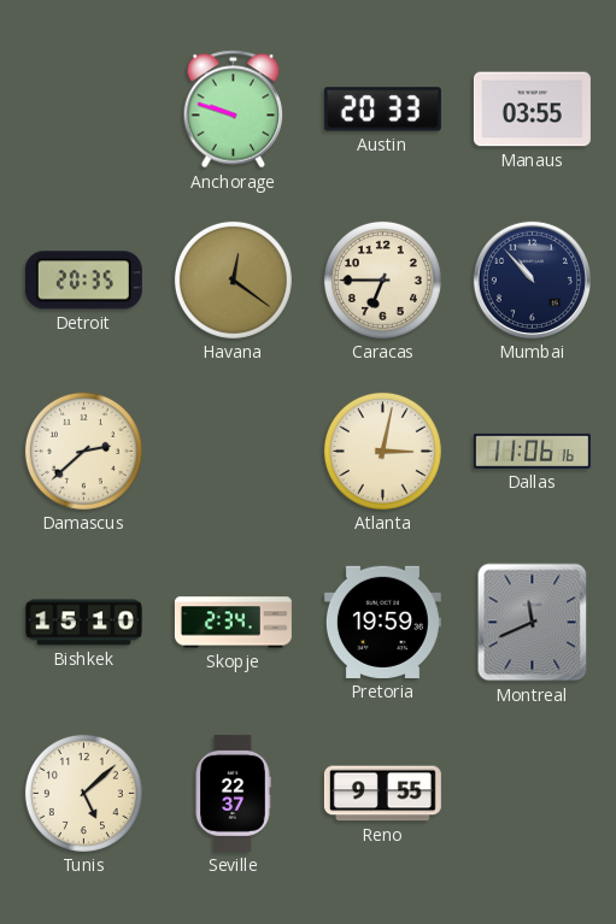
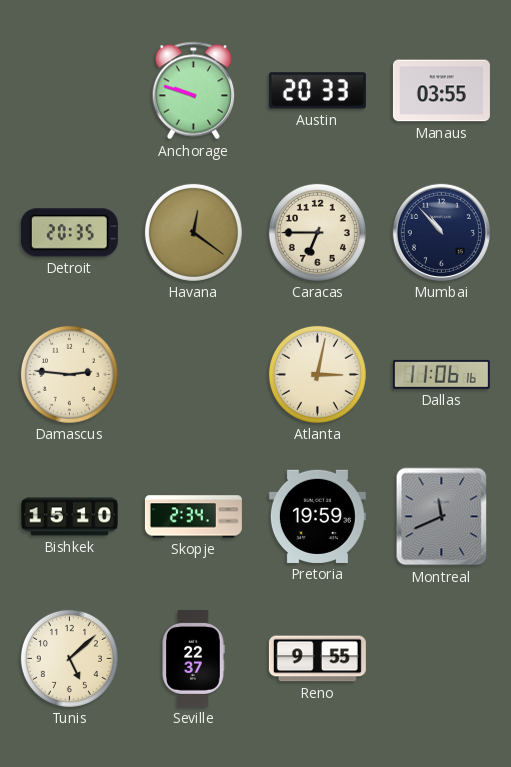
Damascus: 2:38 -> 2:46 (69, 374)
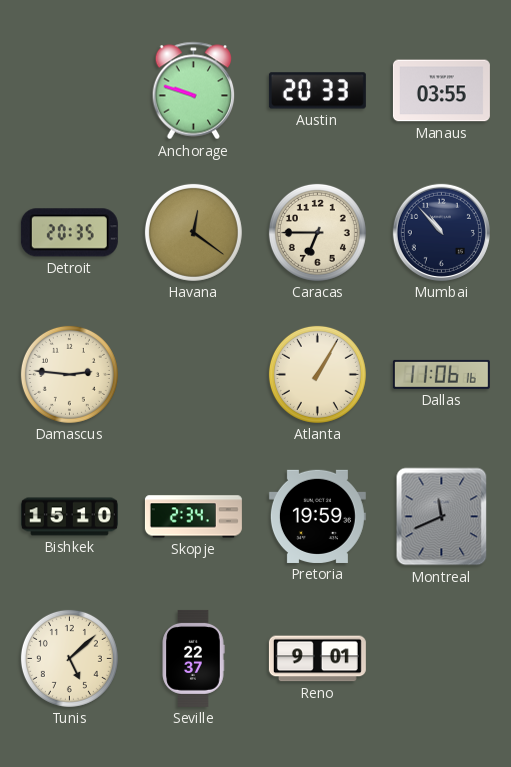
Atlanta: 3:02 -> 1:05 (317, 374)
Reno: 9:55 -> 9:01 (317, 659)
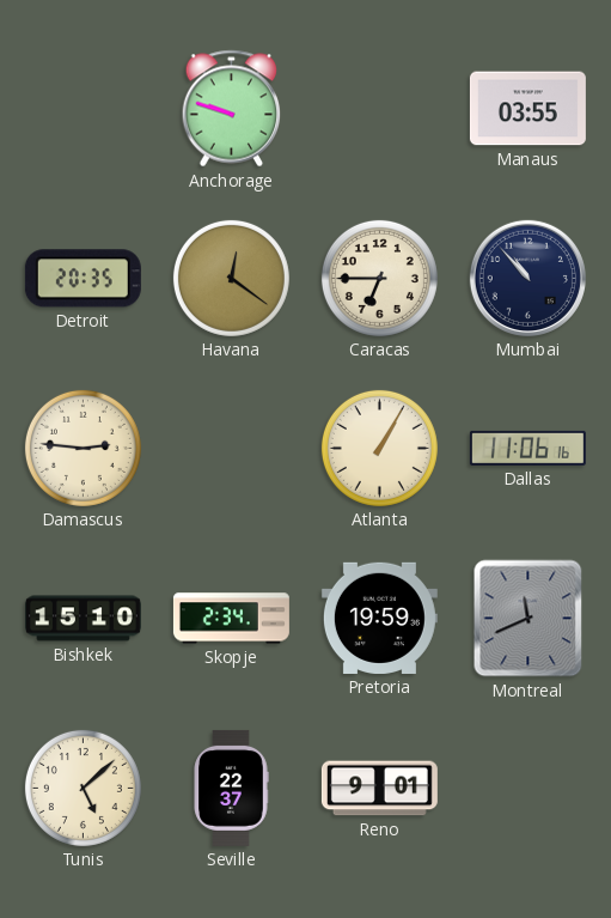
Austin: 20:33 -> none (317, 91)
